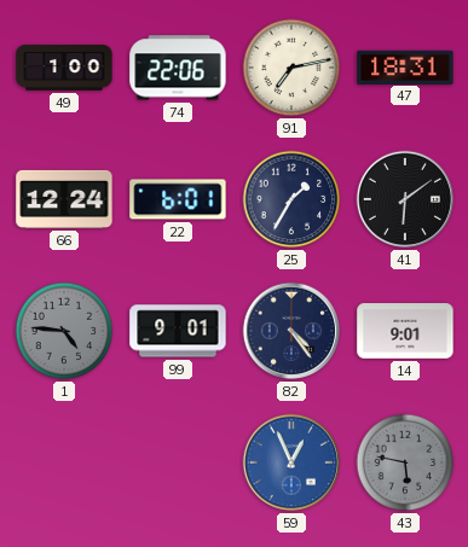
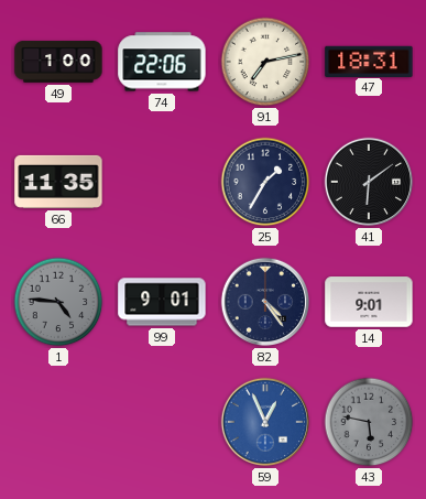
66: 12:24 -> 11:35 (58, 182)
22: 6:01 -> none (178, 199)
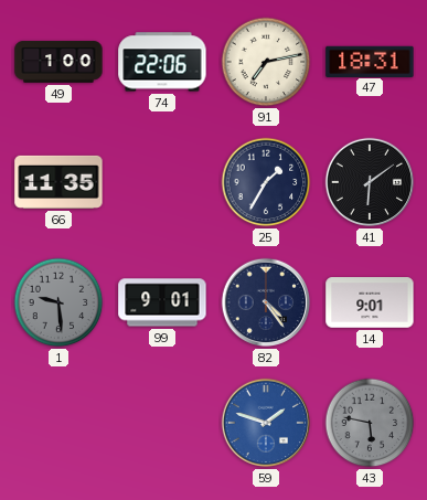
1: 4:46 -> 9:29 (58, 302)
59: 12:56 -> 1:48 (266, 423)
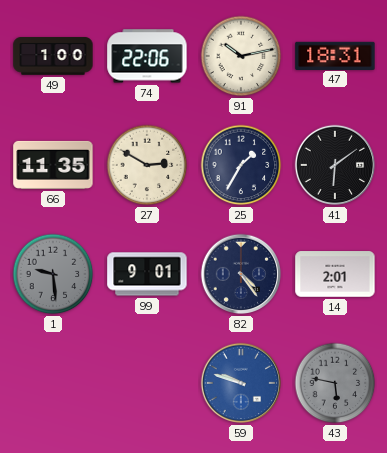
91: 7:13 -> 10:13 (241, 56)
27: none -> 2:50 (147, 165)
14: 9:01 -> 2:01 (335, 274)
59: 1:48 -> 9:48 (241, 383)
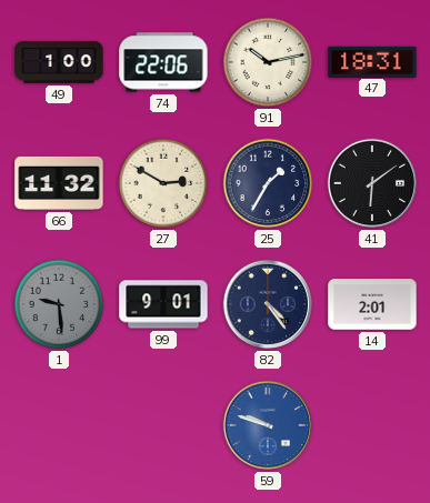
66: 11:35 -> 11:32 (59, 183)
43: 5:47 -> none (335, 383)
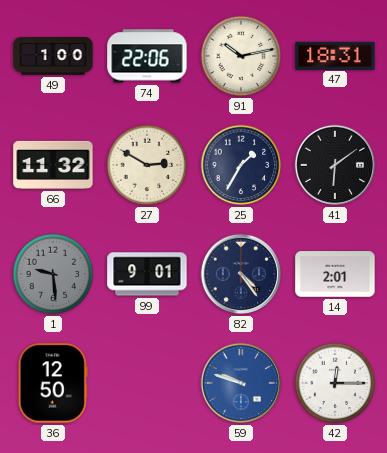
36: none -> 12:50 (53, 383)
42: none -> 12:15 (335, 383)
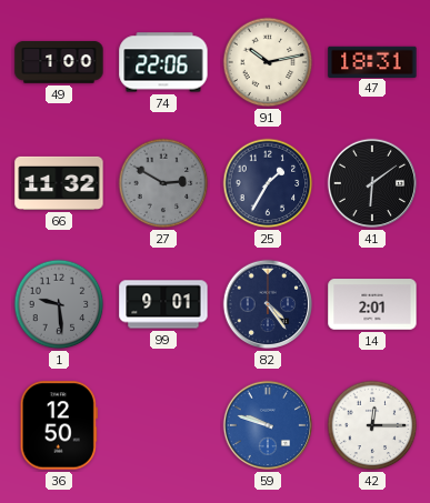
27 dial: cream -> grey (163, 183)
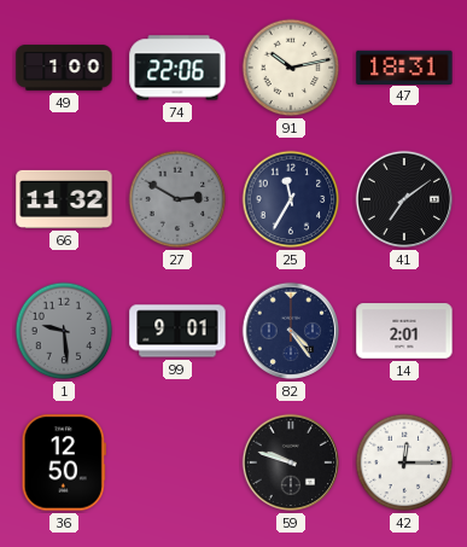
25: 1:35 -> 11:35 (291, 199)
41: 6:09 -> 7:09 (404, 199)
59 dial: blue -> black (291, 462)
